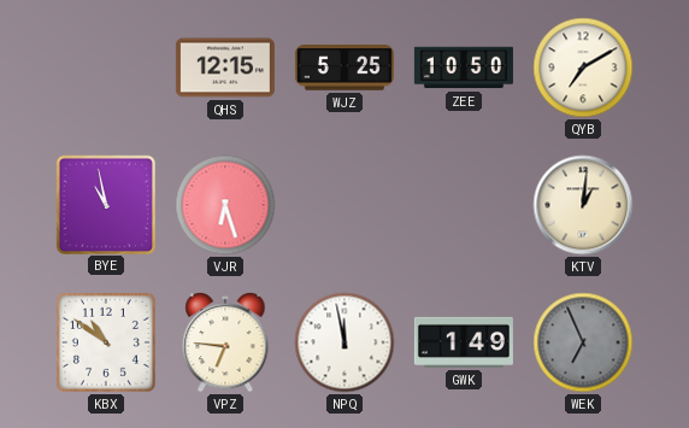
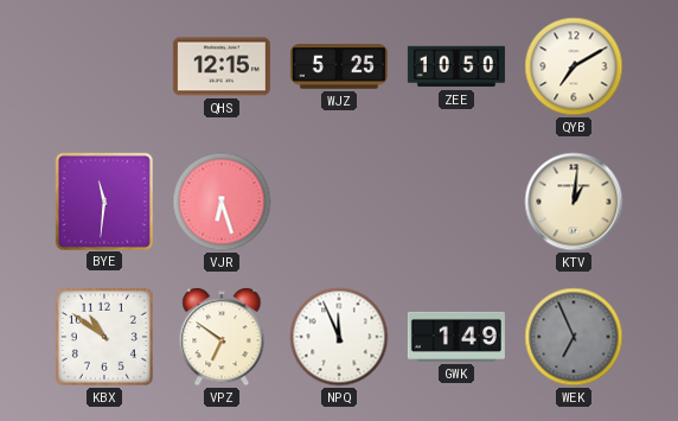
BYE: 10:58 -> 11:31 (103, 200)
VPZ: 6:46 -> 6:51 (222, 338)
NPQ: 11:58 -> 11:56 (339, 337)
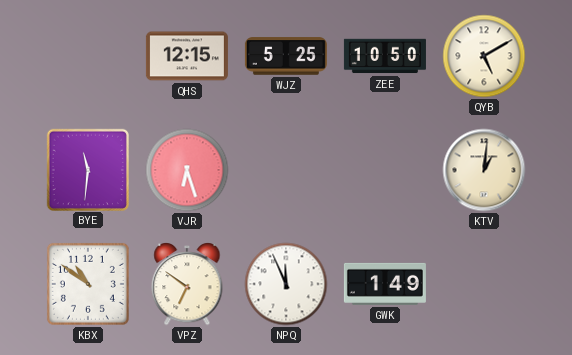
QYB: 7:10 -> 5:10 (484, 56)
WEK: 6:56 -> none (574, 337)
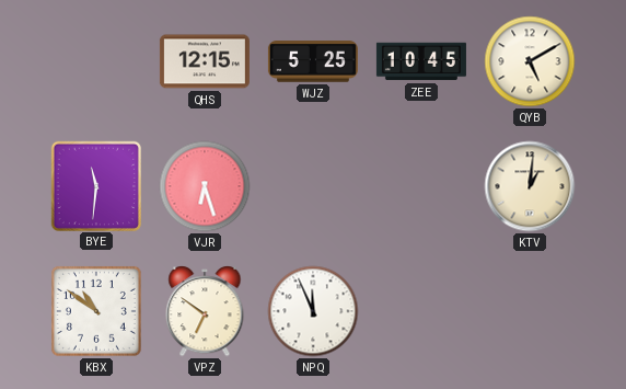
ZEE: 10:50 -> 10:45 (421, 61)
GWK: 1:49 -> none (385, 284)
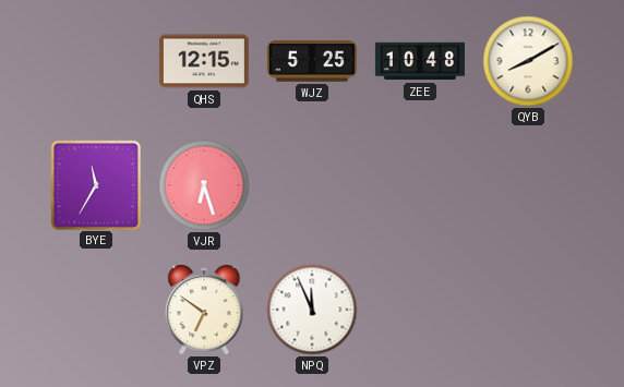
ZEE: 10:45 -> 10:48 (420, 61)
QYB: 5:10 -> 8:10 (528, 61)
BYE: 11:31 -> 11:35 (95, 184)
KTV: 1:01 -> none (530, 186)
KBX: 10:51 -> none (96, 311)
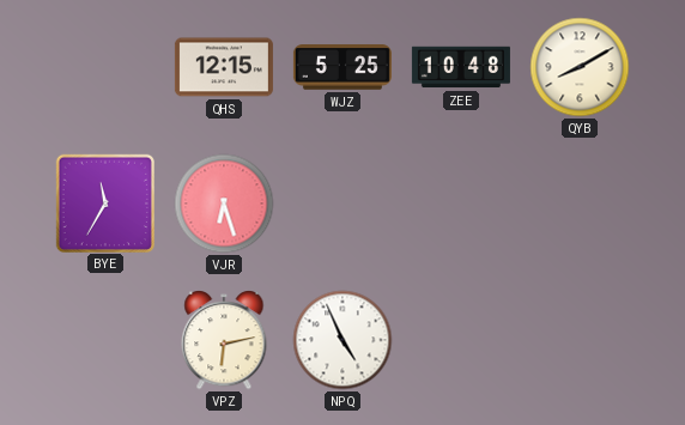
VPZ: 6:51 -> 6:13 (224, 341)
NPQ: 11:56 -> 4:56 (342, 340)
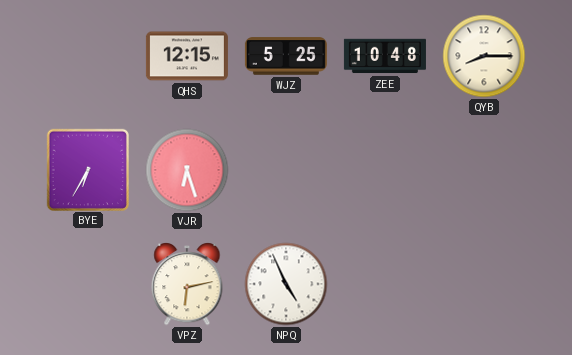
QYB: 8:10 -> 8:15 (484, 56)
BYE: 11:35 -> 6:35 (87, 169)
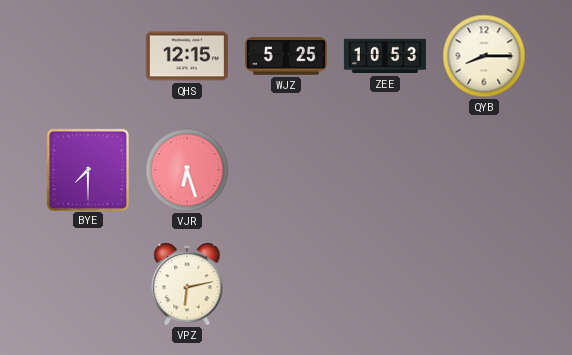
ZEE: 10:48 -> 10:53 (385, 56)
BYE: 6:35 -> 7:30 (87, 169)
NPQ: 4:56 -> none (286, 284)
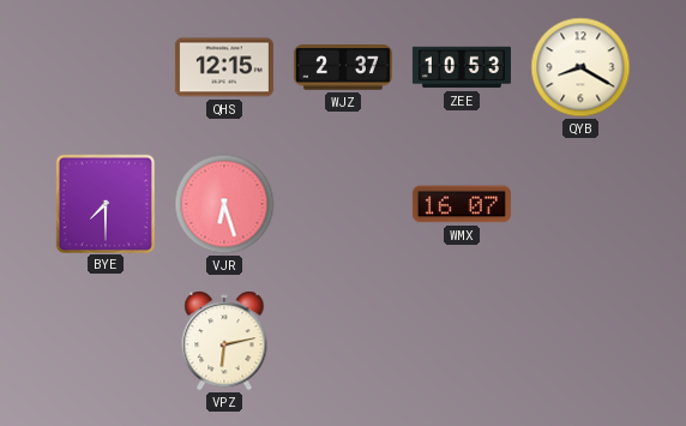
WJZ: 5:25 -> 2:37 (343, 67)
QYB: 8:15 -> 8:20 (580, 67)
WMX: none -> 16:07 (462, 204)
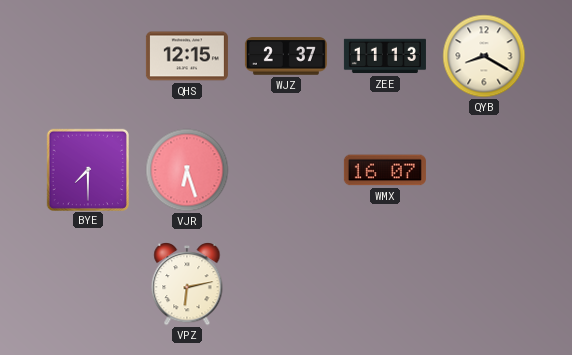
ZEE: 10:53 -> 11:13 (385, 56)
